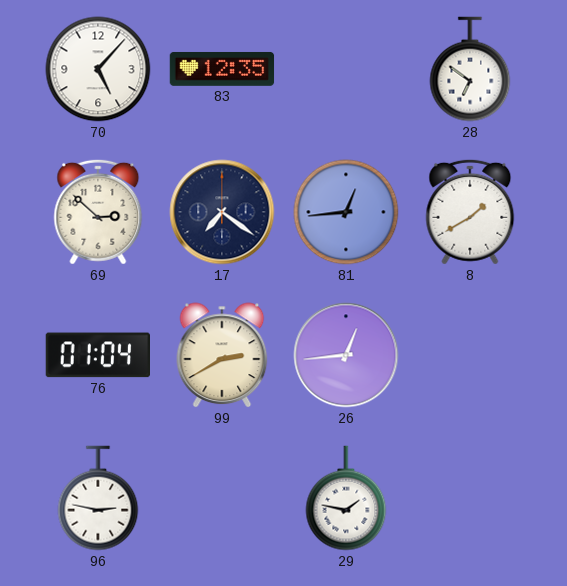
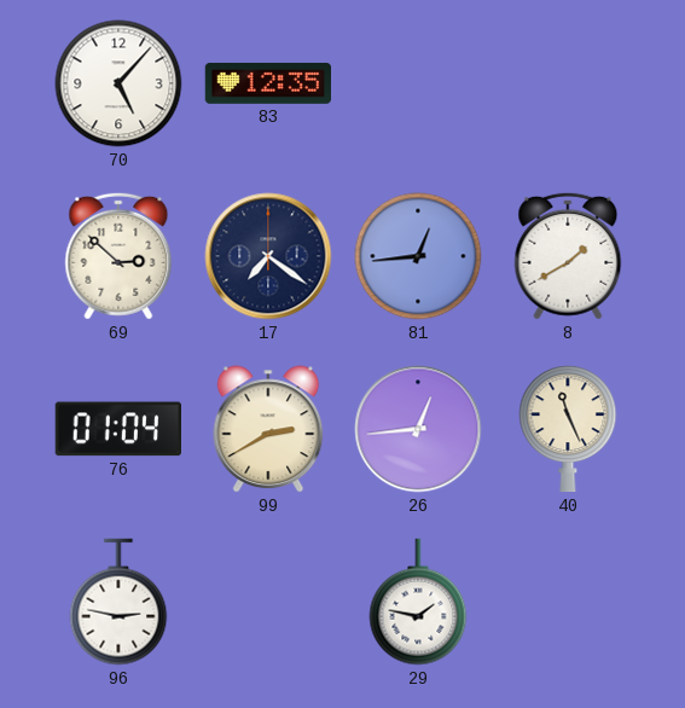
28: 6:51 -> none (470, 69)
40: none -> 11:26 (568, 429)
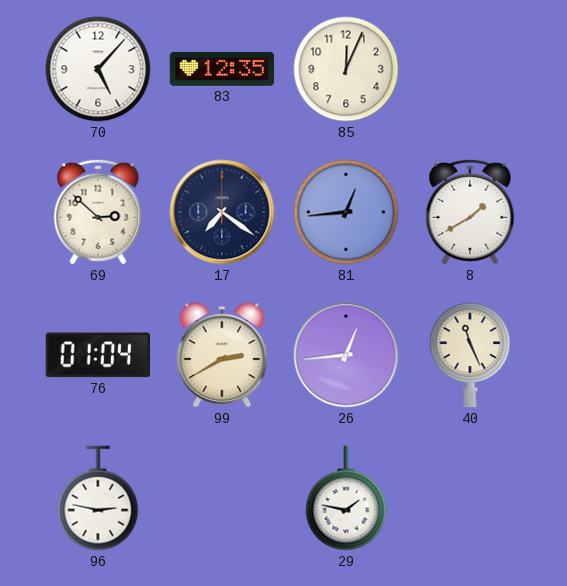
85: none -> 12:04 (346, 69)
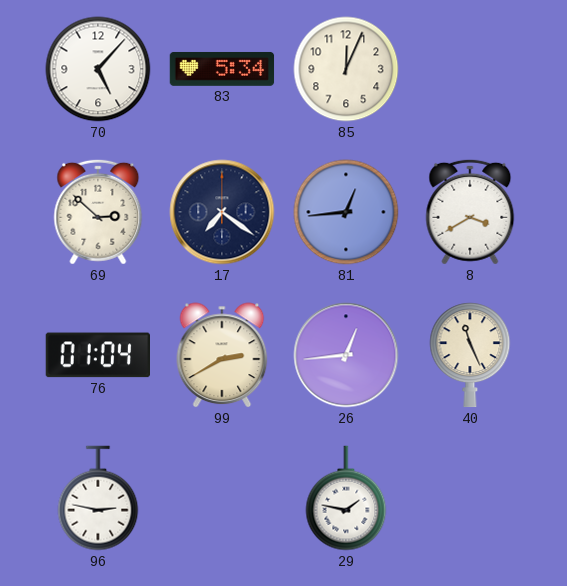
83: 12:35 -> 5:34 (222, 69)
8: 1:40 -> 3:40 (470, 212)
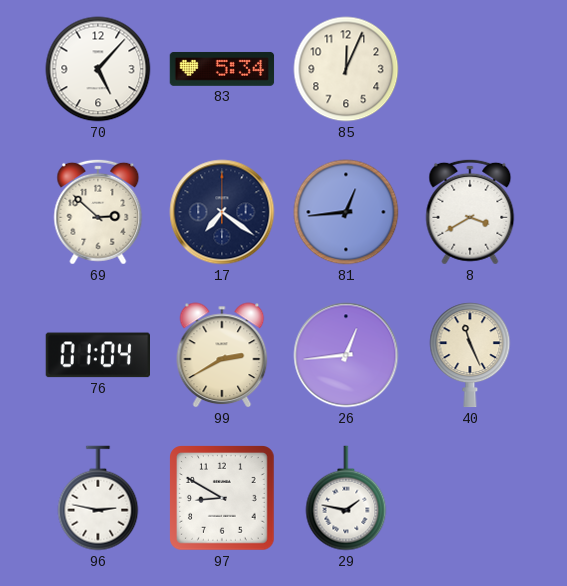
97: none -> 8:50 (222, 498)
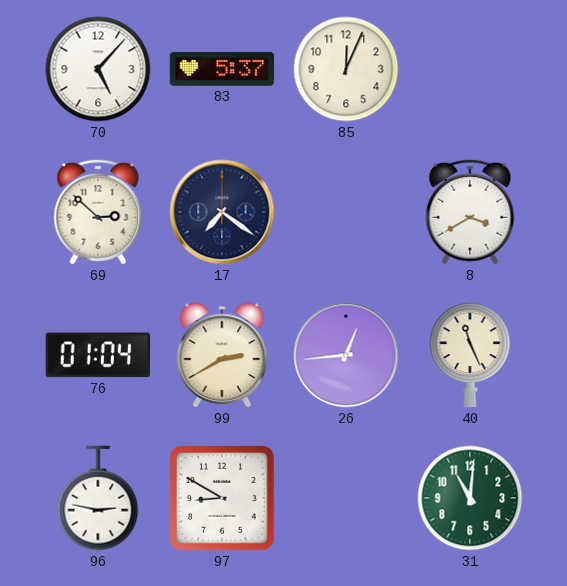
83: 5:34 -> 5:37 (222, 69)
81: 12:44 -> none (346, 212)
29: 1:47 -> none (346, 498)
31: none -> 11:01 (470, 498)
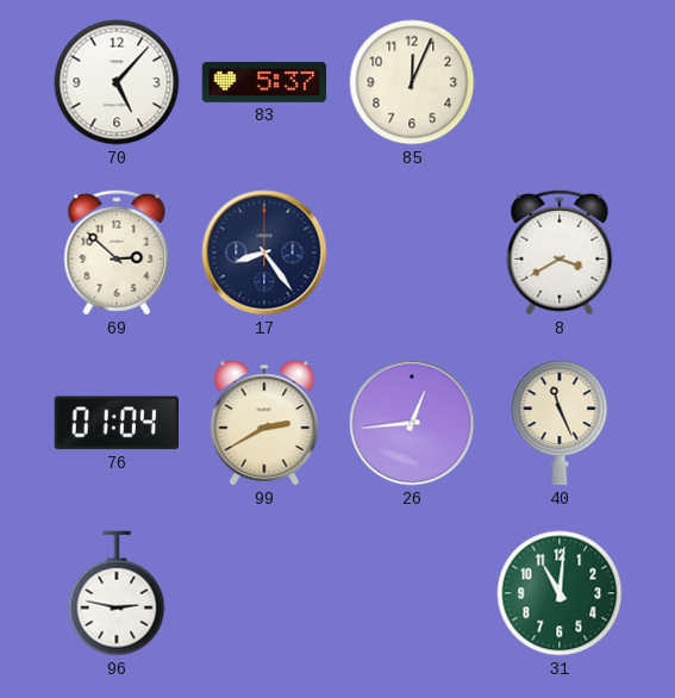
17: 7:21 -> 8:24 (264, 253)
97: 8:50 -> none (222, 498)
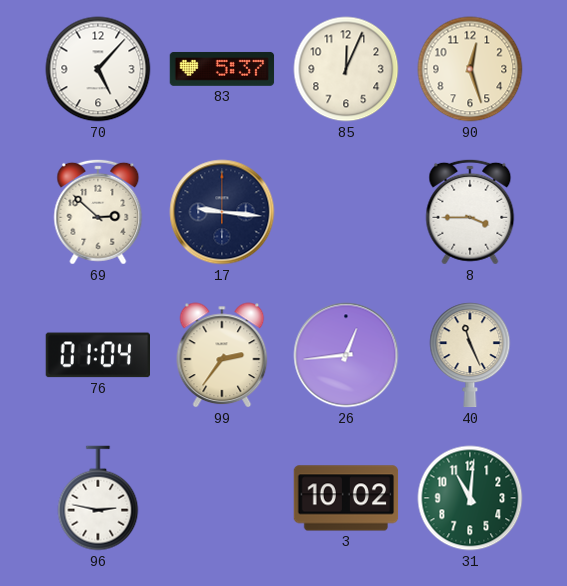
90: none -> 12:27 (470, 69)
17: 8:24 -> 9:16 (222, 212)
8: 3:40 -> 3:45 (470, 212)
99: 2:40 -> 2:36 (222, 355)
3: none -> 10:02 (346, 498)
